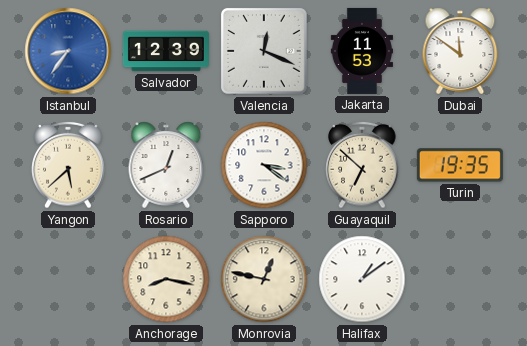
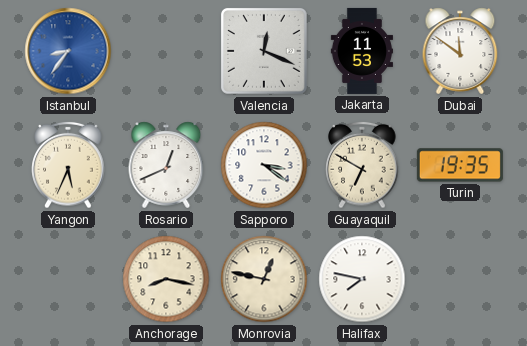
Salvador: 12:39 -> none (166, 51)
Yangon: 5:38 -> 5:34 (68, 165)
Guayaquil: 6:52 -> 6:50 (362, 165)
Halifax: 1:09 -> 7:47 (362, 279)
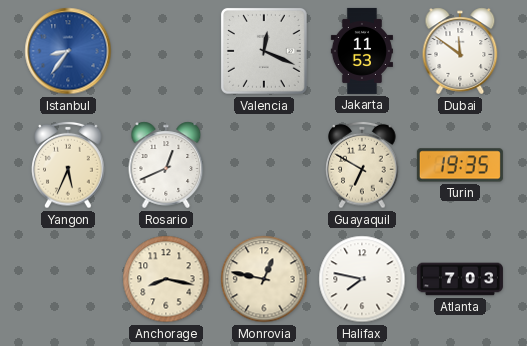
Sapporo: 3:21 -> none (264, 165)
Atlanta: none -> 7:03 (460, 279)
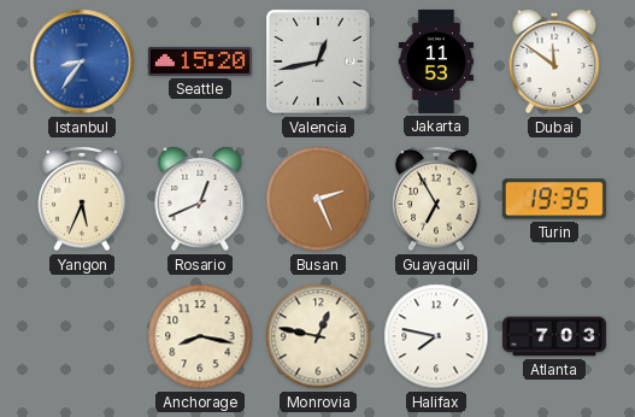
Seattle: none -> 15:20 (200, 61)
Valencia: 12:19 -> 12:43 (318, 61)
Busan: none -> 2:26 (318, 199)
Guayaquil: 6:50 -> 6:55 (436, 199)
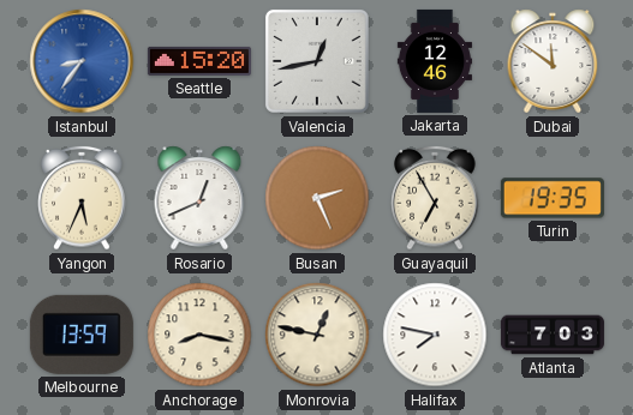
Jakarta: 11:53 -> 12:46 (435, 61)
Melbourne: none -> 13:59 (82, 335)
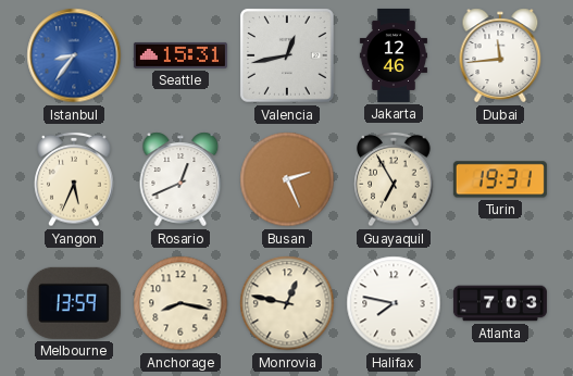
Seattle: 15:20 -> 15:31 (180, 55)
Dubai: 11:51 -> 11:44 (500, 55)
Turin: 19:35 -> 19:31 (500, 179)
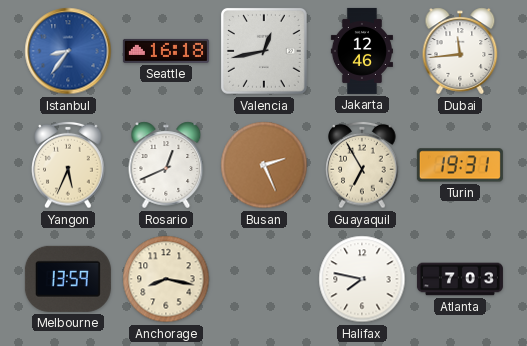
Seattle: 15:31 -> 16:18 (166, 51)
Monrovia: 12:47 -> none (287, 303)
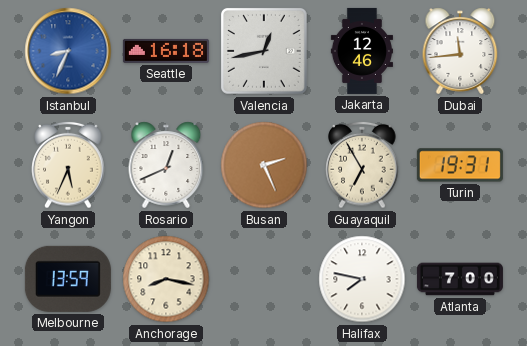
Istanbul: 8:36 -> 8:34 (68, 51)
Atlanta: 7:03 -> 7:00 (460, 279)
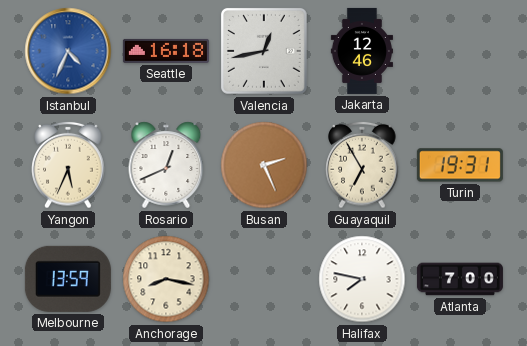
Istanbul: 8:34 -> 4:34 (68, 51)
Dubai: 11:44 -> none (460, 51)
